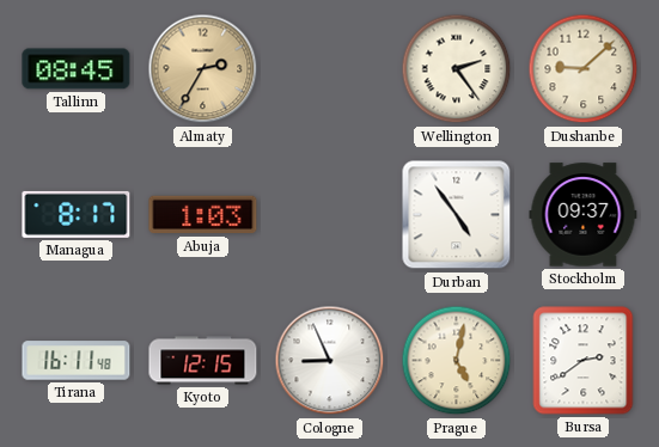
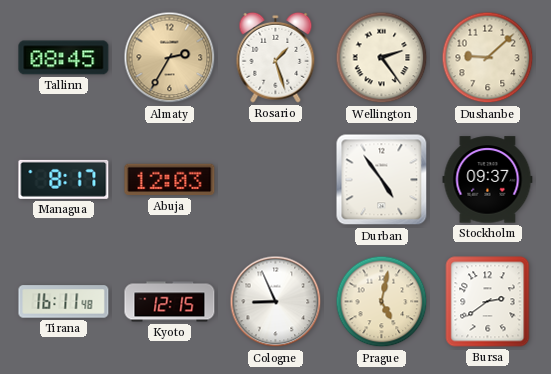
Rosario: none -> 1:27 (276, 57)
Abuja: 1:03 -> 12:03 (170, 180)
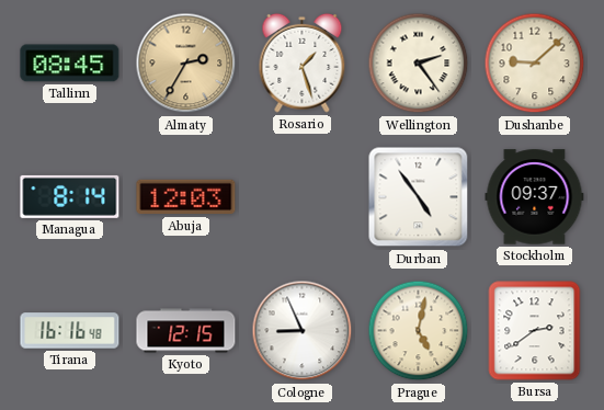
Managua: 8:17 -> 8:14 (70, 196)
Tirana: 16:11 -> 16:16 (70, 331)
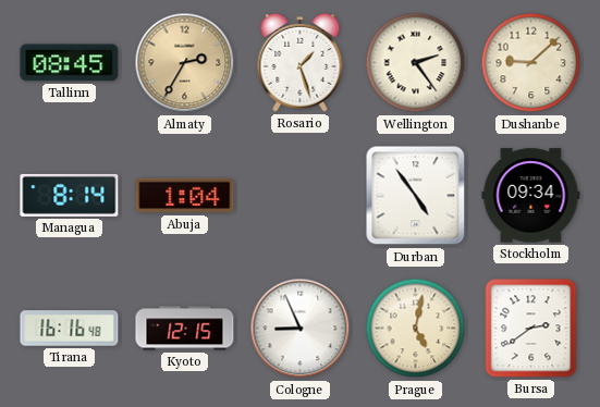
Abuja: 12:03 -> 1:04 (185, 196)
Stockholm: 09:37 -> 09:34 (531, 196)
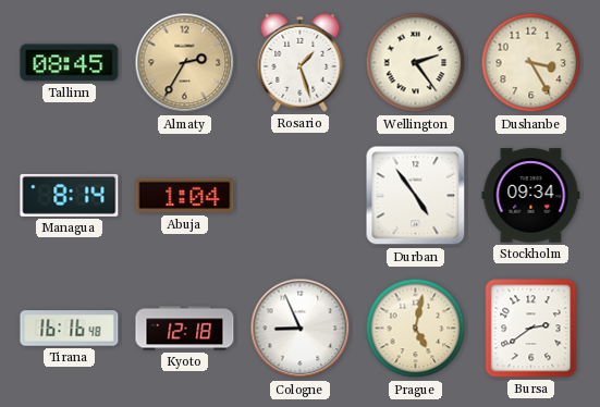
Dushanbe: 9:08 -> 3:25 (531, 63)
Kyoto: 12:15 -> 12:18 (185, 329)
